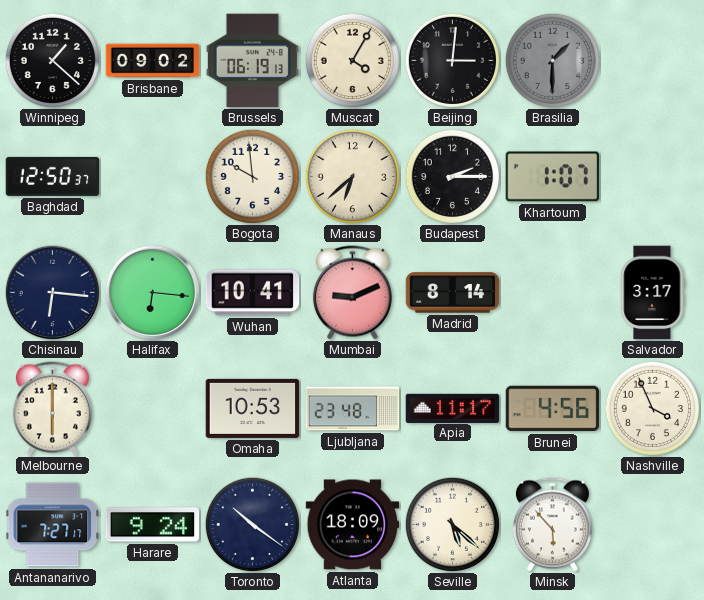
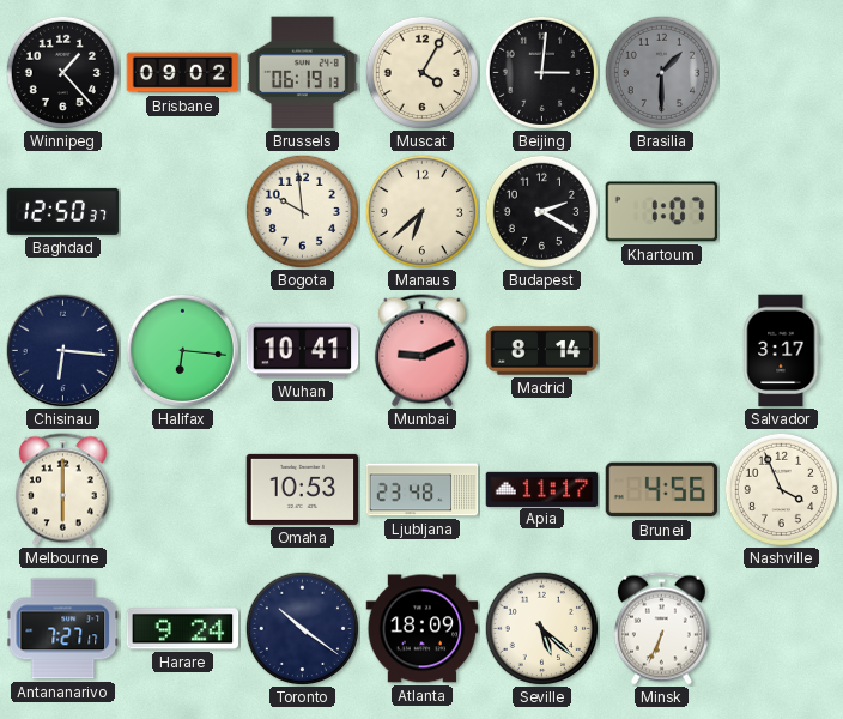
Winnipeg: 1:22 -> 1:23 (62, 72)
Budapest: 2:15 -> 2:20 (541, 211)
Minsk: 5:53 -> 6:34 (661, 629)
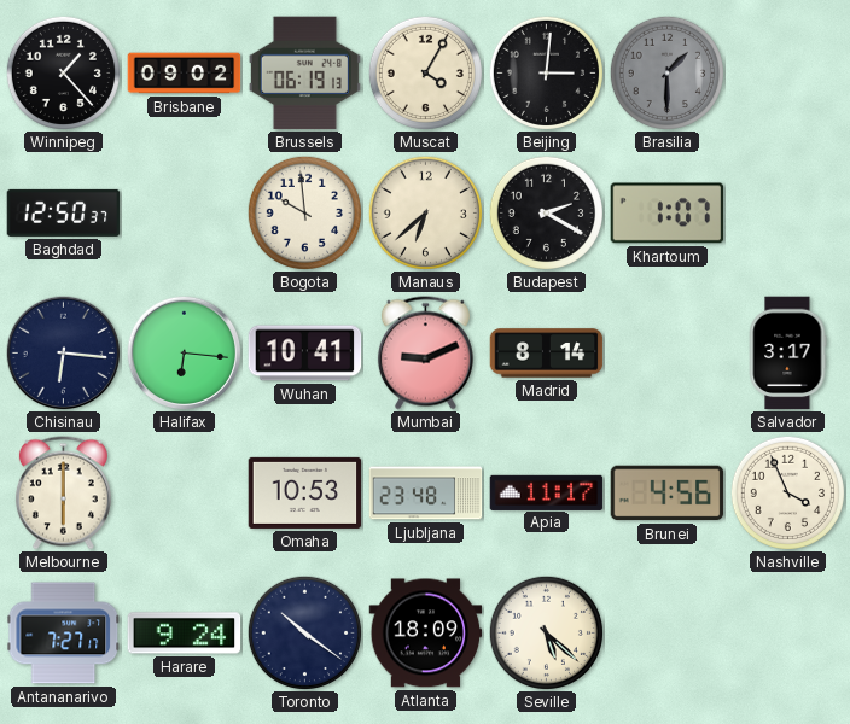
Minsk: 6:34 -> none (661, 629)
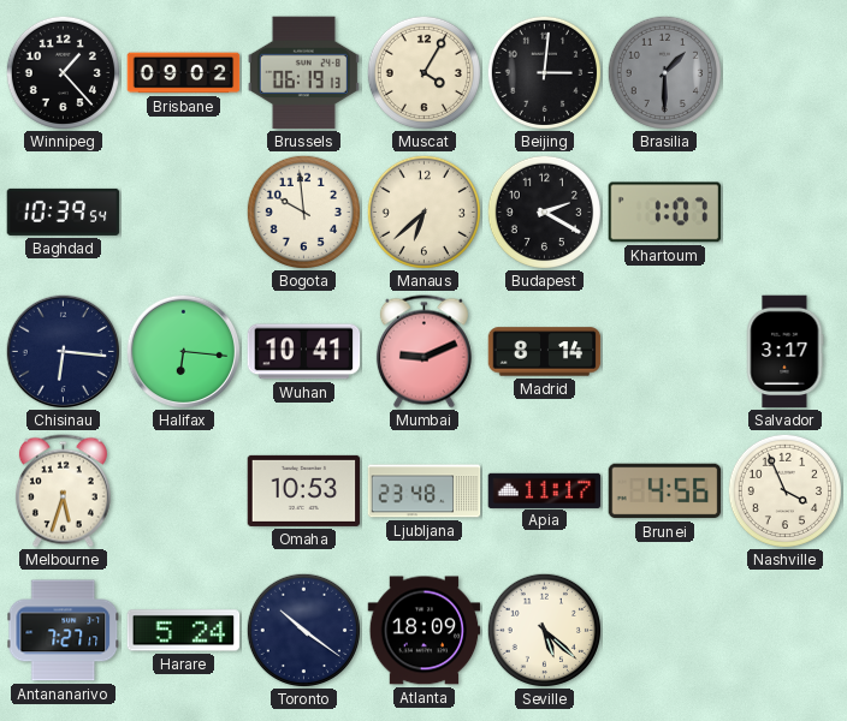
Baghdad: 12:50 -> 10:39 (64, 211)
Melbourne: 6:00 -> 5:33 (63, 491)
Harare: 9:24 -> 5:24 (184, 631)
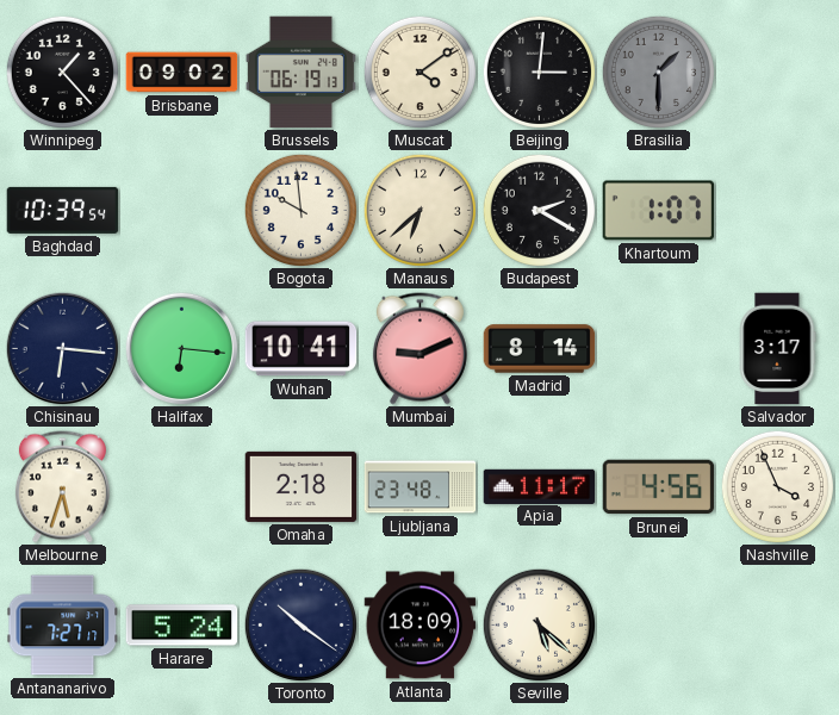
Muscat: 4:05 -> 4:09 (419, 71)
Omaha: 10:53 -> 2:18 (302, 486)
